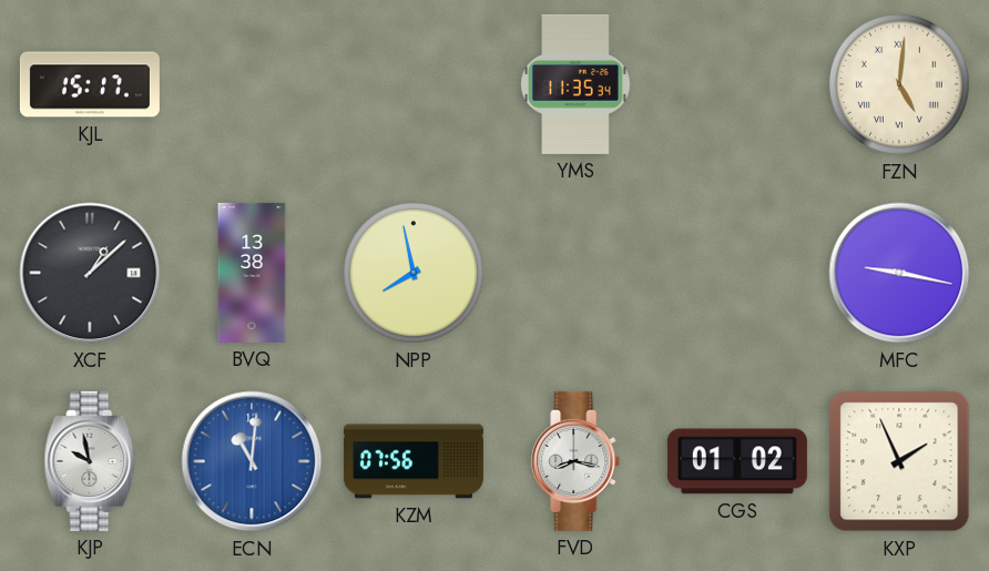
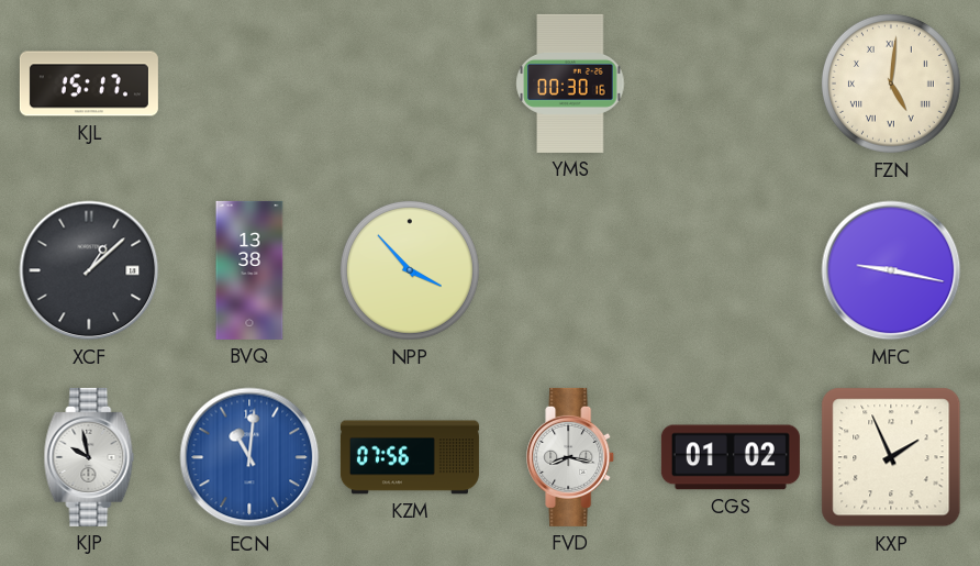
YMS: 11:35 -> 00:30 (570, 84)
NPP: 7:58 -> 3:53 (410, 270)
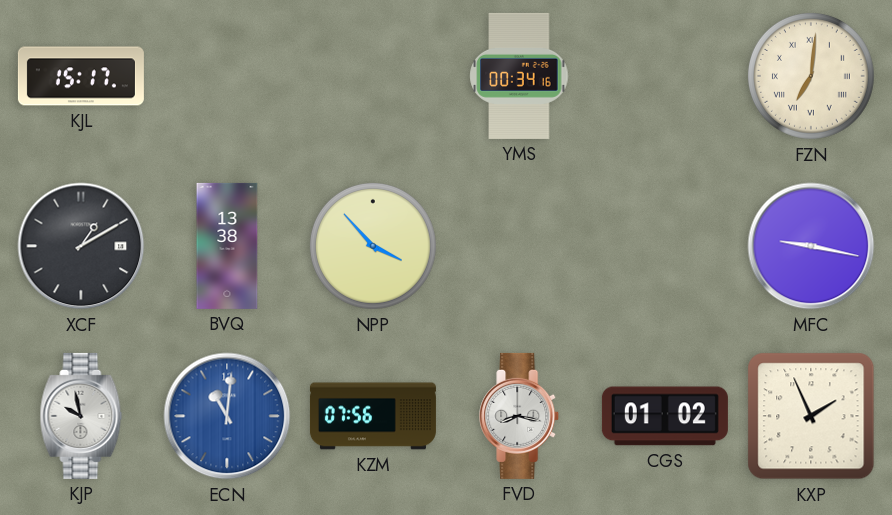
YMS: 00:30 -> 00:34 (519, 76)
FZN: 5:01 -> 7:01 (811, 76)
XCF: 1:08 -> 1:10 (81, 246)
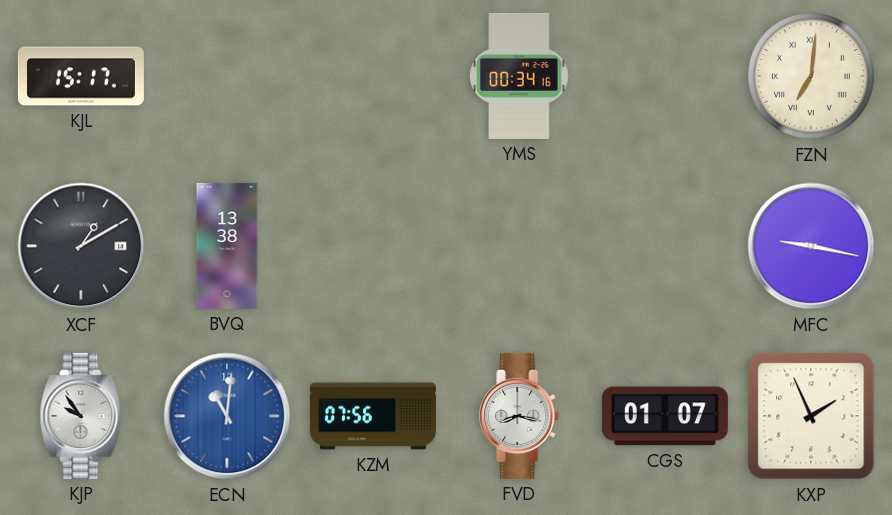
NPP: 3:53 -> none (373, 246)
KJP: 9:58 -> 9:54 (81, 416)
CGS: 01:02 -> 01:07 (665, 416)
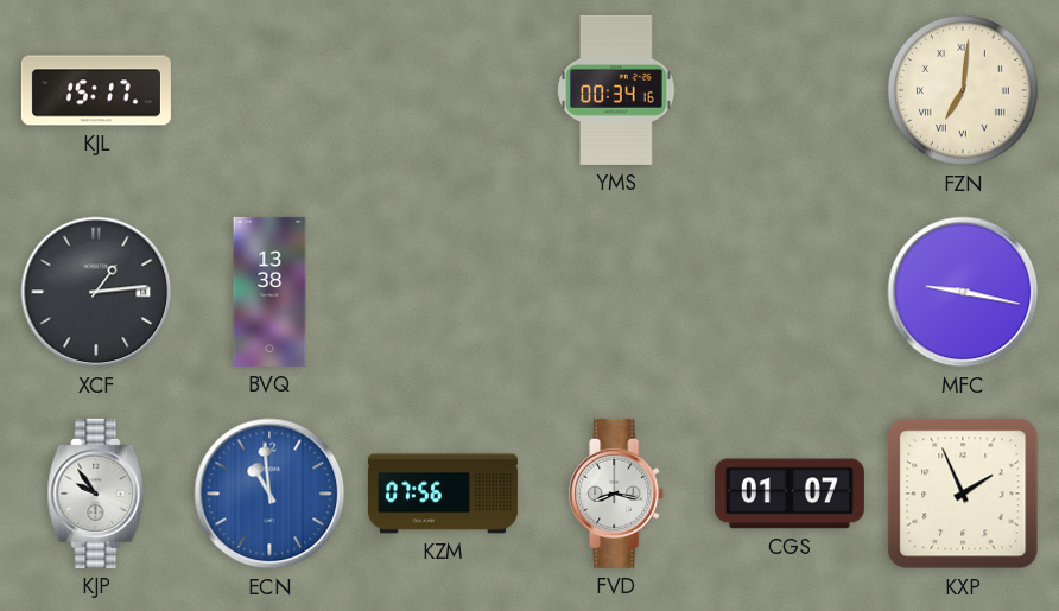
XCF: 1:10 -> 1:14 (96, 292)
ECN: 11:01 -> 10:59 (269, 494)
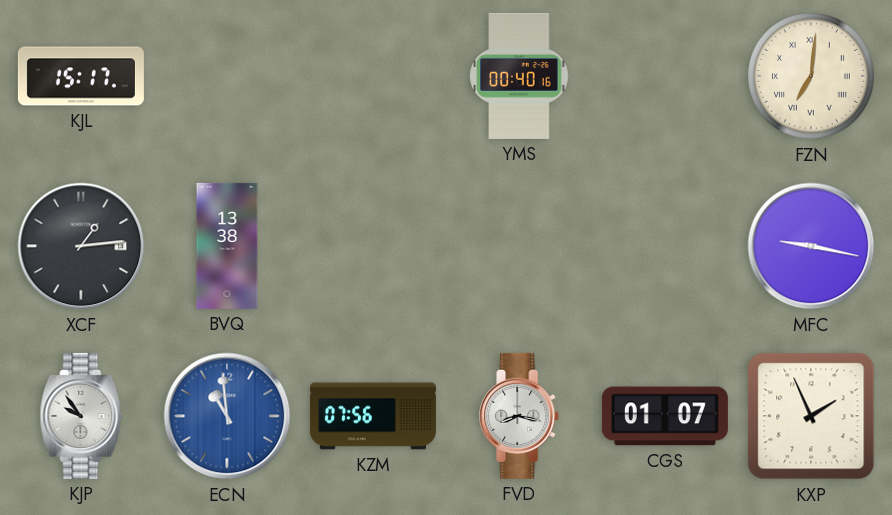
YMS: 00:34 -> 00:40 (519, 76)
